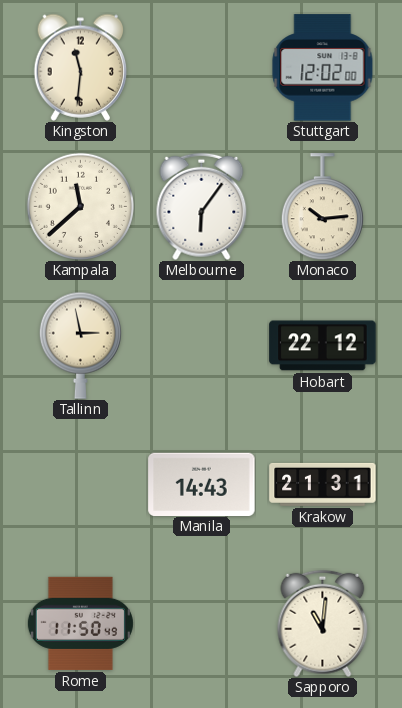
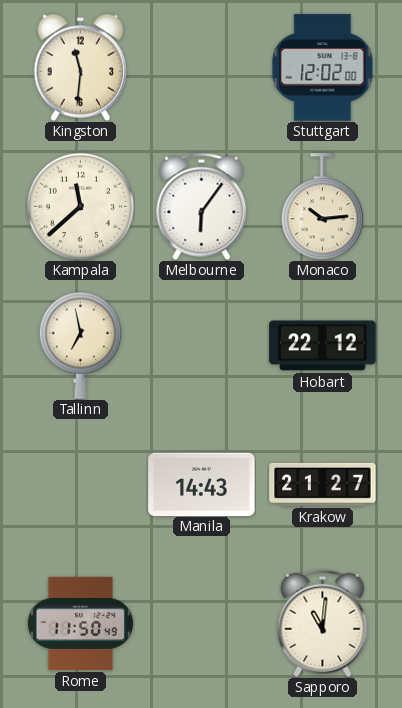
Tallinn: 2:58 -> 6:58 (80, 345)
Krakow: 21:31 -> 21:27 (323, 484)
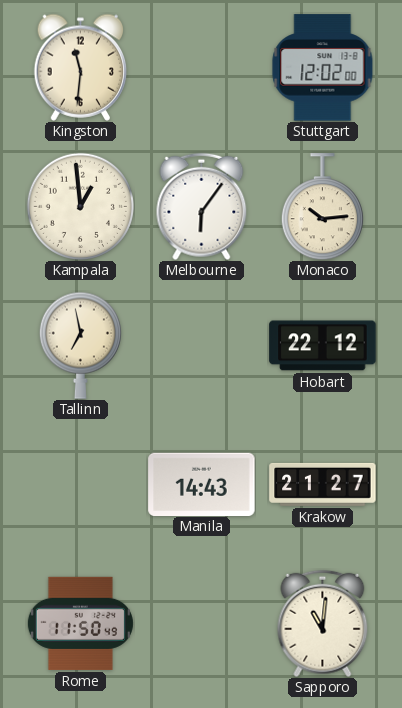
Kampala: 11:38 -> 12:59 (80, 206)
